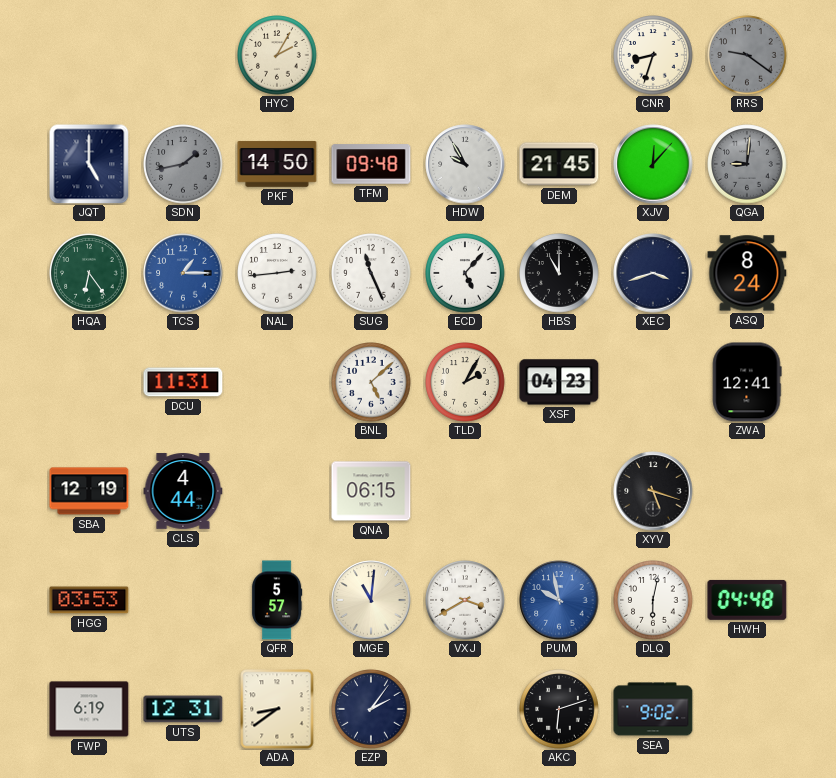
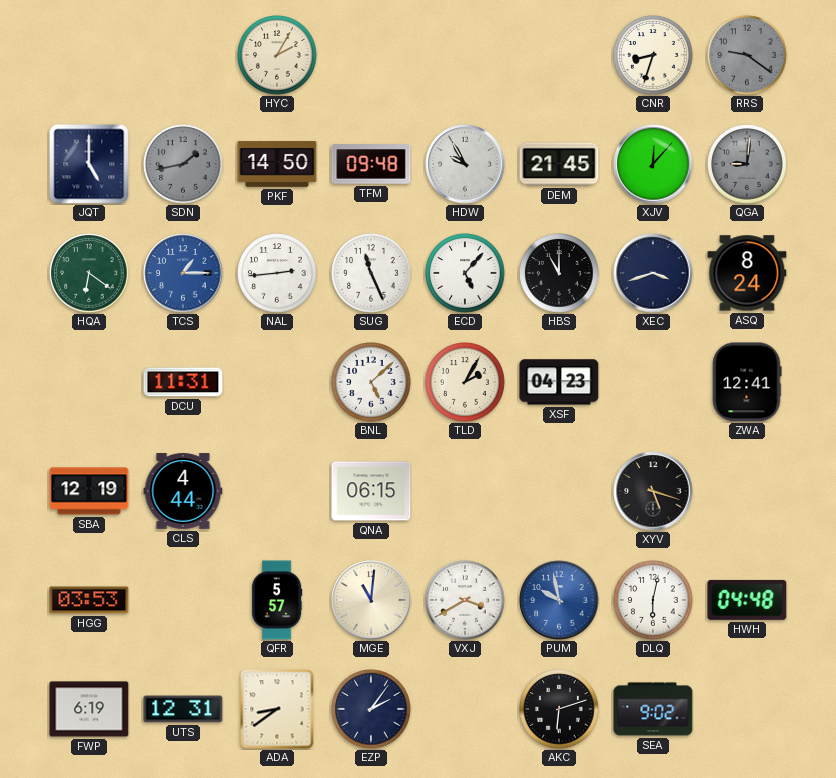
HQA: 6:24 -> 6:21 (89, 273)
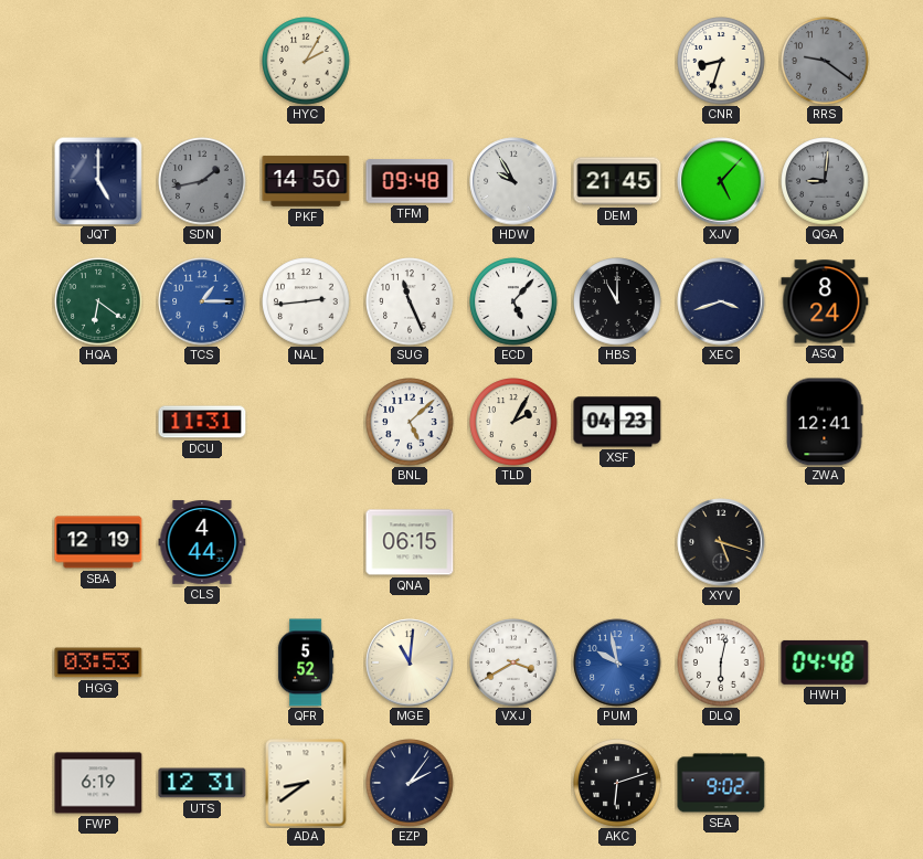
XJV: 12:07 -> 5:07 (721, 181)
QFR: 5:57 -> 5:52 (306, 662)
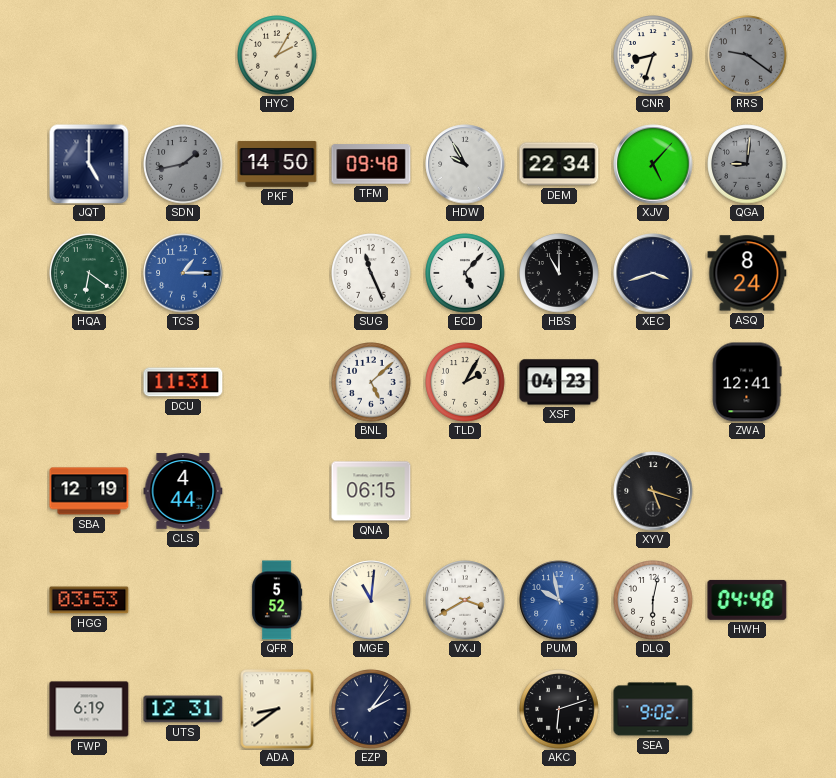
DEM: 21:45 -> 22:34 (559, 164)
NAL: 2:44 -> none (306, 301)
